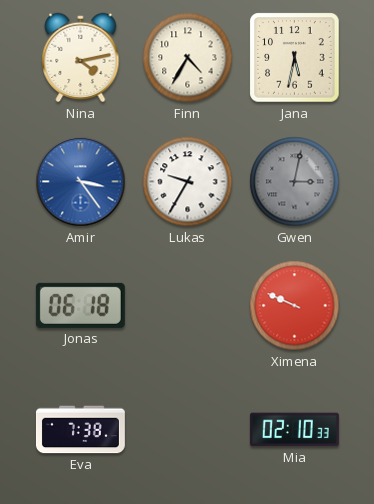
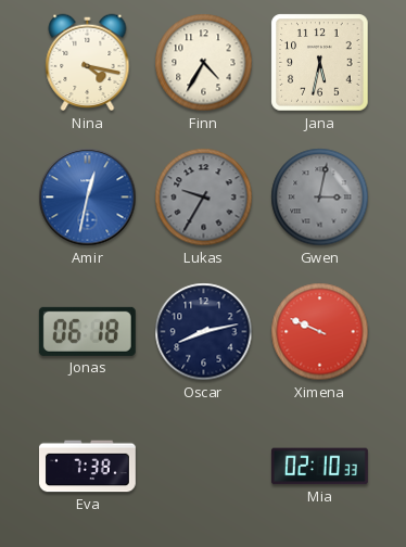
Nina: 4:13 -> 4:17 (88, 63)
Amir: 3:24 -> 12:32 (88, 198)
Lukas dial: white -> grey (204, 198)
Oscar: none -> 8:13 (204, 332)
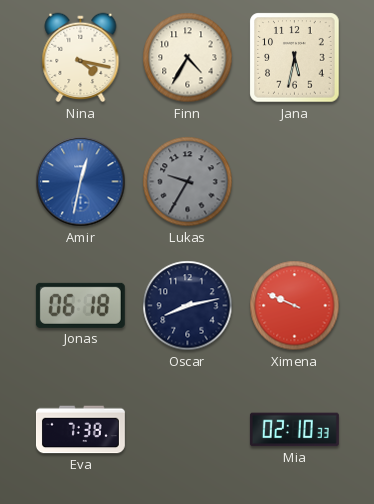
Gwen: 3:02 -> none (320, 198)
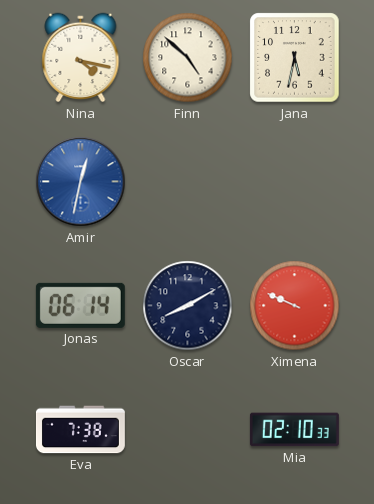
Finn: 4:35 -> 4:52 (188, 58)
Lukas: 9:35 -> none (188, 182)
Jonas: 06:18 -> 06:14 (80, 305)
Oscar: 8:13 -> 8:10 (188, 306)
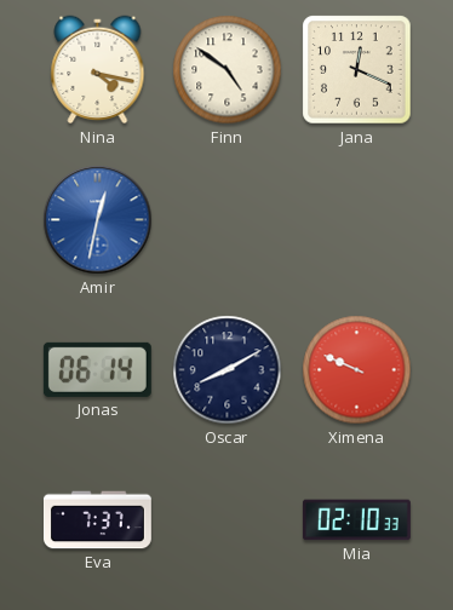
Finn: 4:52 -> 4:51 (228, 70)
Jana: 5:32 -> 12:19 (357, 70)
Eva: 7:38 -> 7:37 (97, 520)
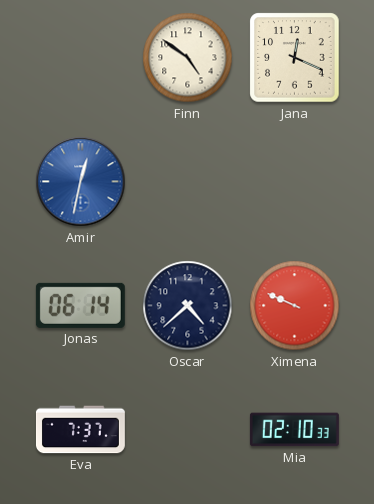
Nina: 4:17 -> none (98, 70)
Oscar: 8:10 -> 4:38 (188, 306)
